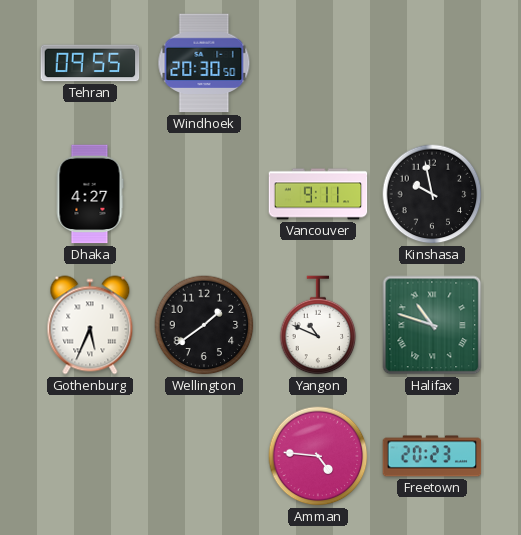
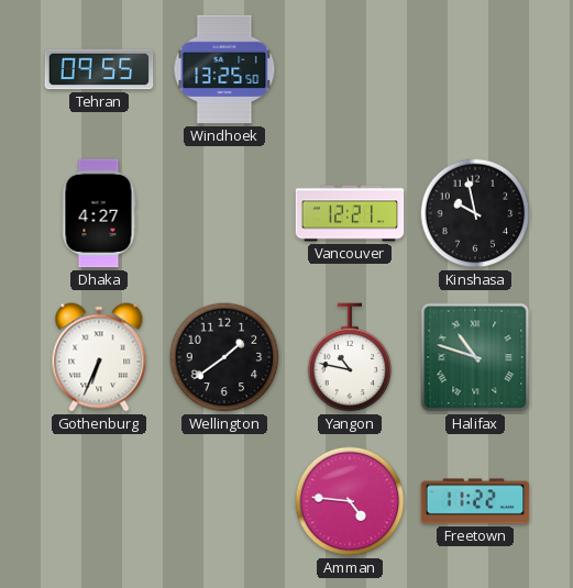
Windhoek: 20:30 -> 13:25 (224, 69)
Vancouver: 9:11 -> 12:21 (350, 213)
Gothenburg: 5:34 -> 6:34 (99, 357)
Yangon: 10:49 -> 10:47 (350, 357)
Freetown: 20:23 -> 11:22 (475, 501)
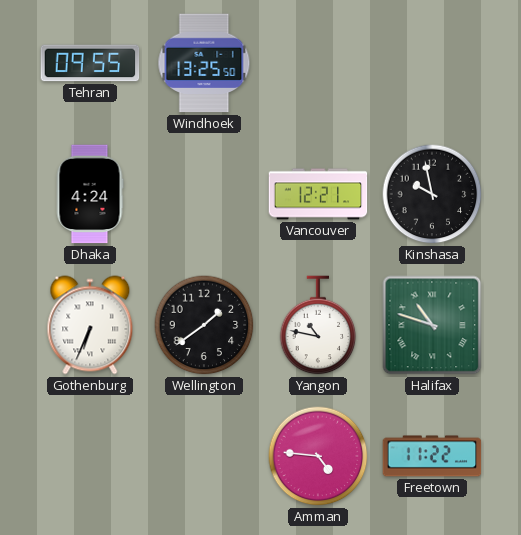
Dhaka: 4:27 -> 4:24 (90, 194)
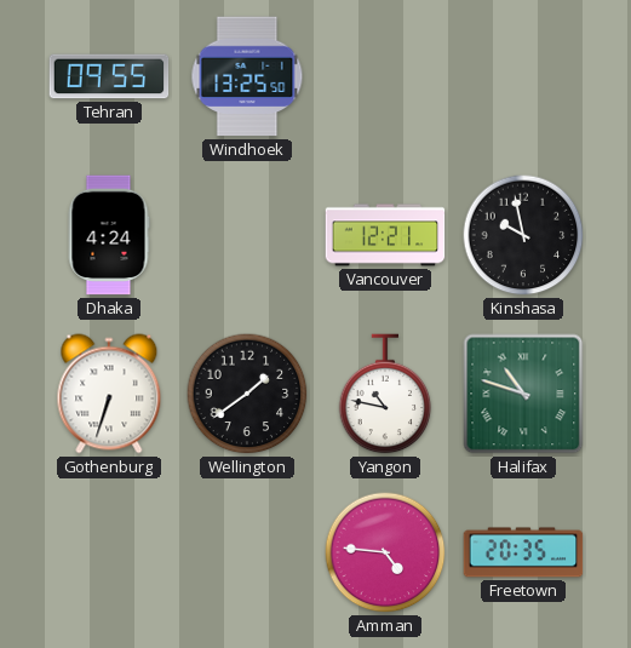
Gothenburg: 6:34 -> 6:33 (109, 394)
Freetown: 11:22 -> 20:35 (523, 552)
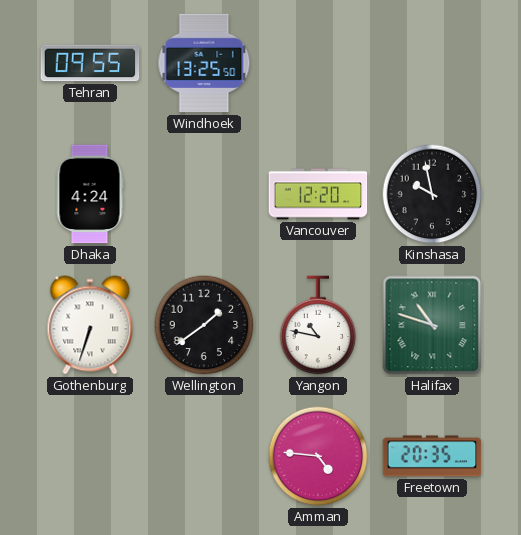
Vancouver: 12:21 -> 12:20 (318, 194)
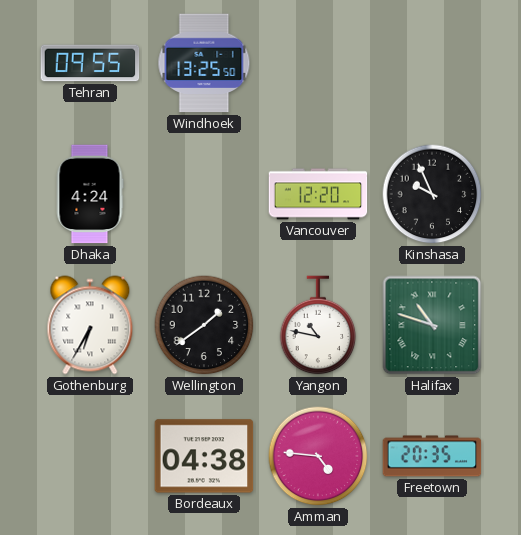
Kinshasa: 9:58 -> 9:56 (432, 194)
Gothenburg: 6:33 -> 6:35 (90, 325)
Bordeaux: none -> 04:38 (204, 456)
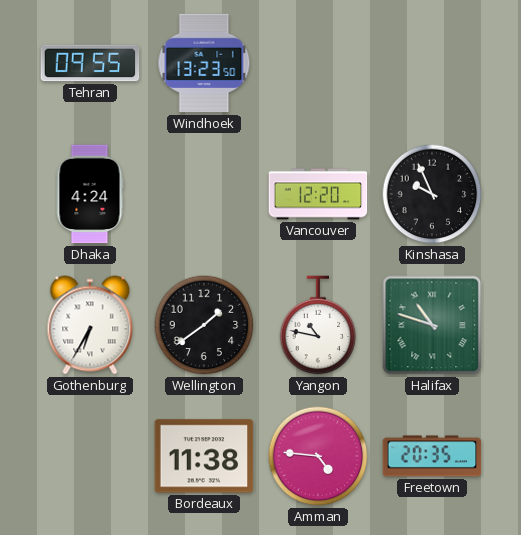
Windhoek: 13:25 -> 13:23 (204, 63)
Bordeaux: 04:38 -> 11:38 (204, 456)
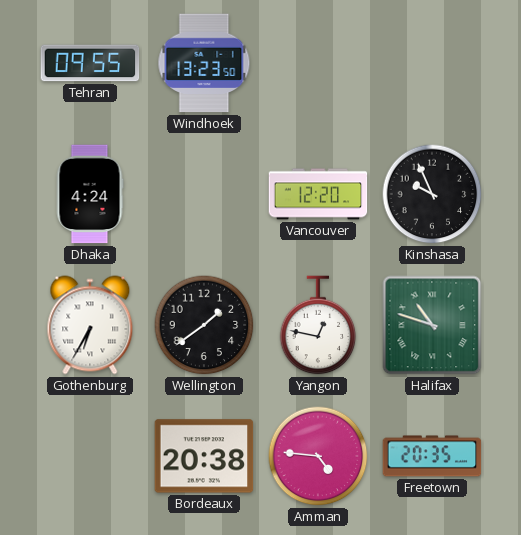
Yangon: 10:47 -> 12:47 (318, 325)
Bordeaux: 11:38 -> 20:38 (204, 456)
